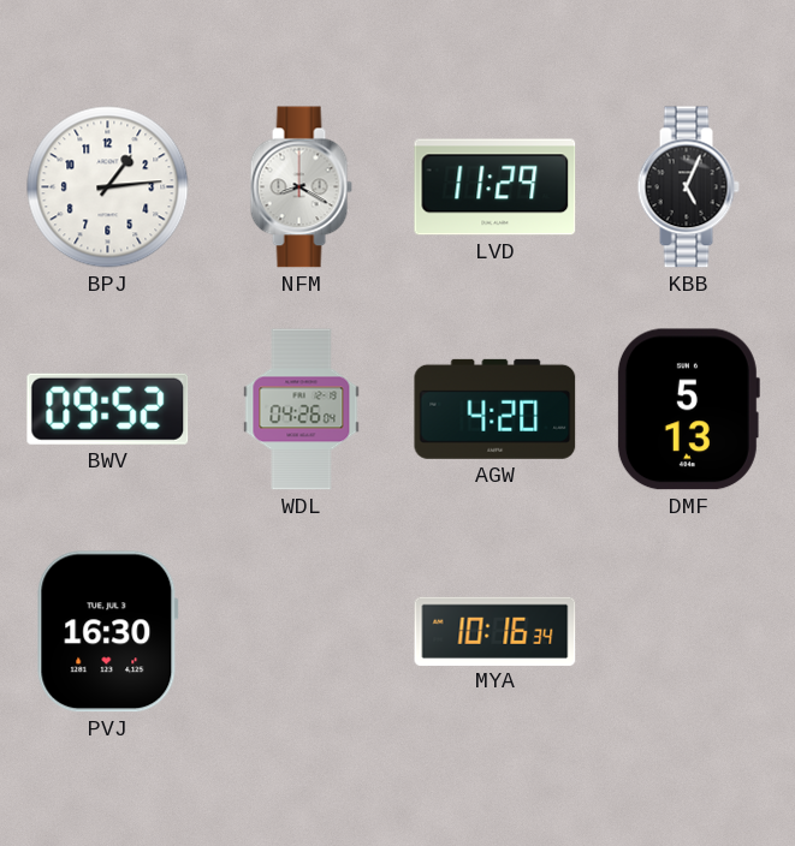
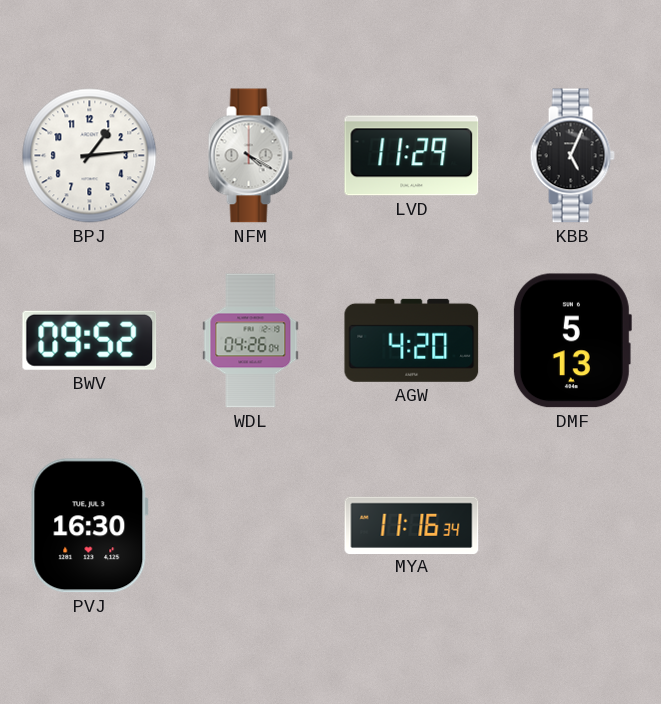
NFM: 8:20 -> 4:20 (250, 156)
MYA: 10:16 -> 11:16 (412, 525)
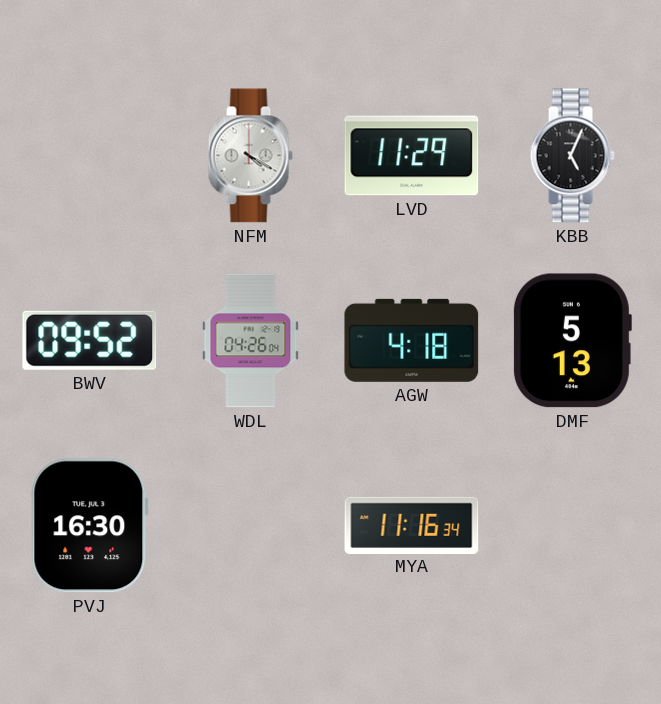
BPJ: 1:14 -> none (90, 156)
AGW: 4:20 -> 4:18 (412, 340)
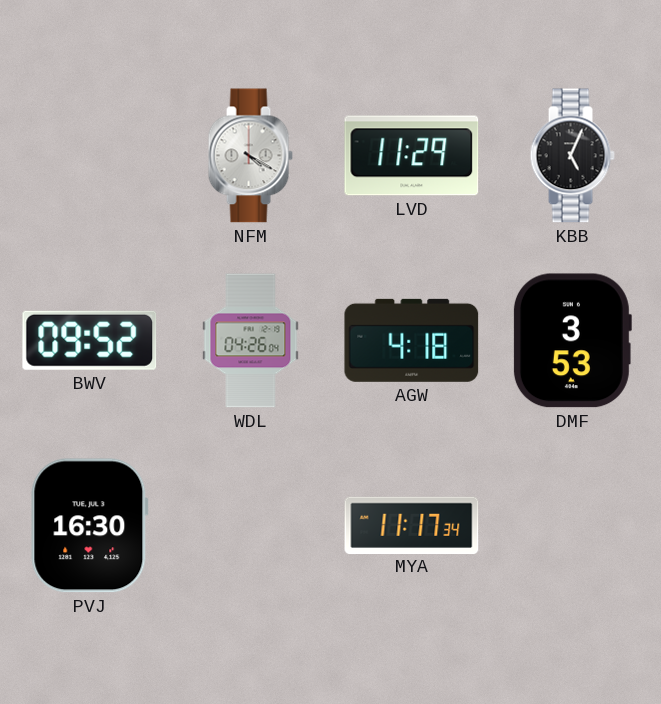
DMF: 5:13 -> 3:53 (572, 341)
MYA: 11:16 -> 11:17 (412, 525)
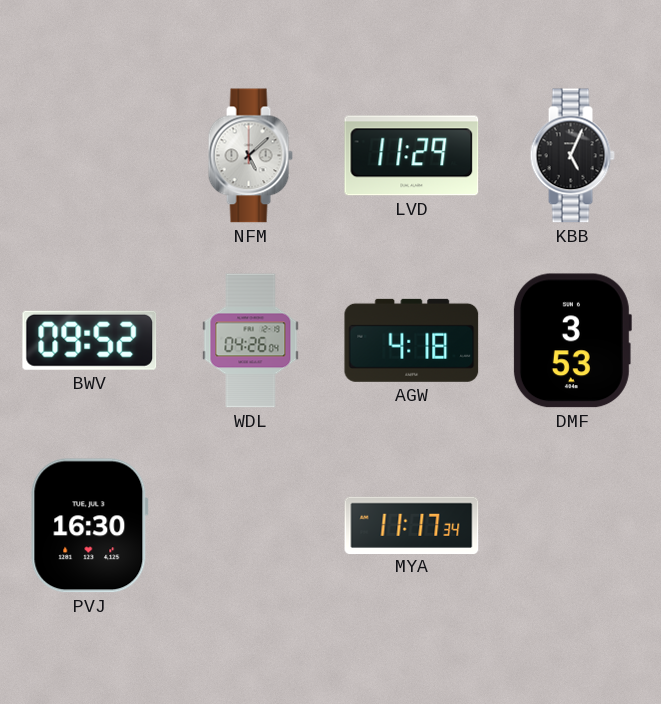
NFM: 4:20 -> 5:08 (250, 156)
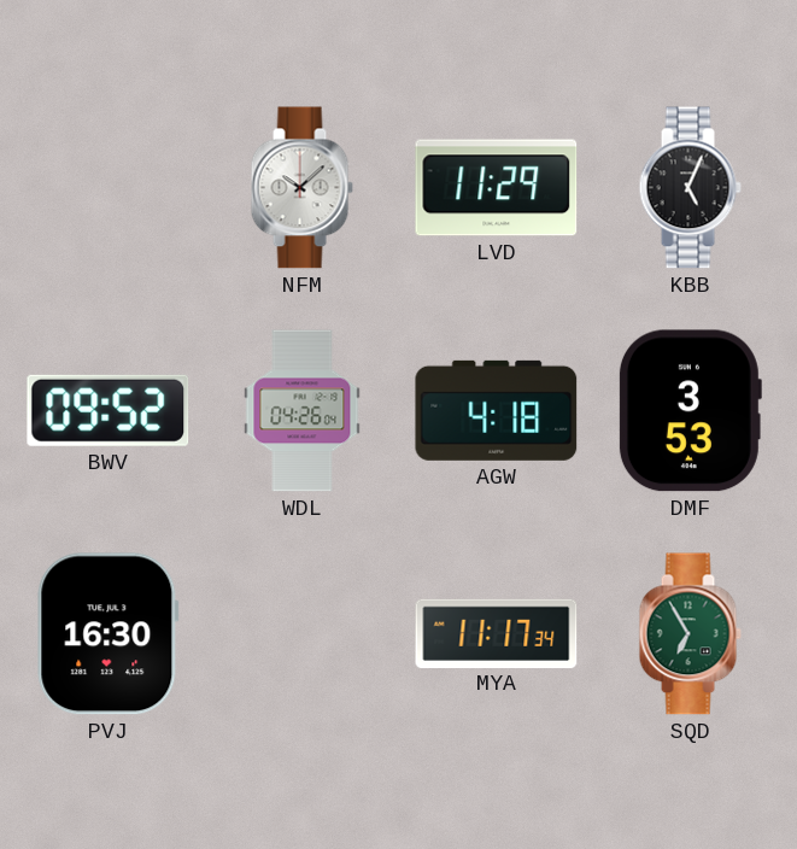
NFM: 5:08 -> 10:08 (301, 188)
SQD: none -> 6:55 (690, 634)
